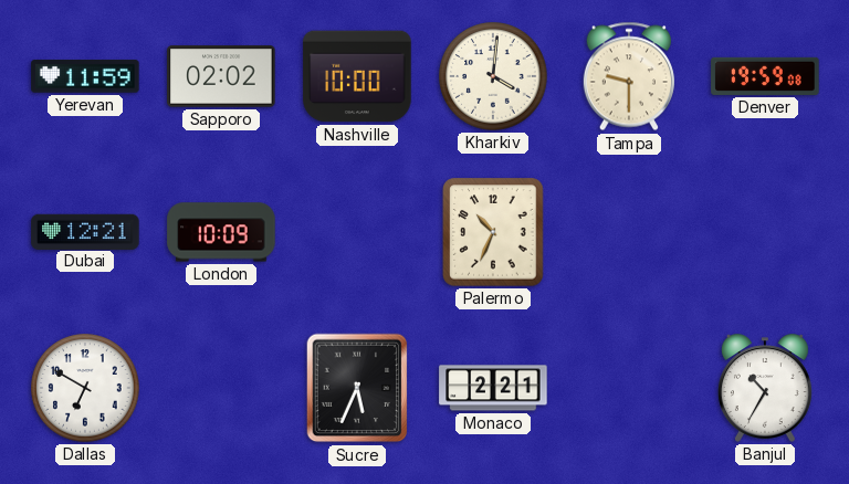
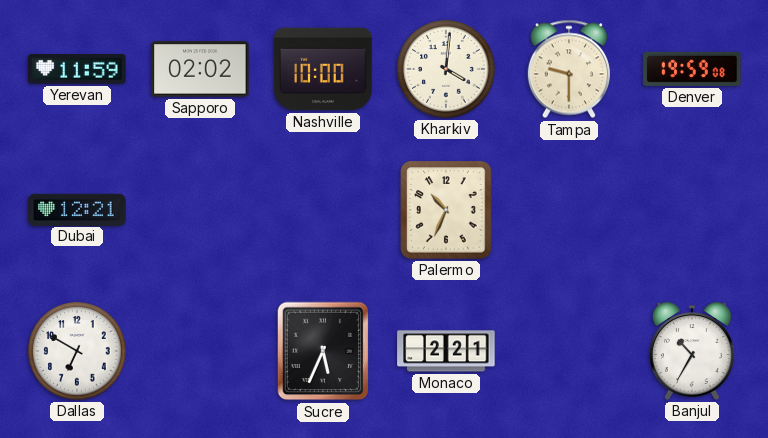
London: 10:09 -> none (221, 232)
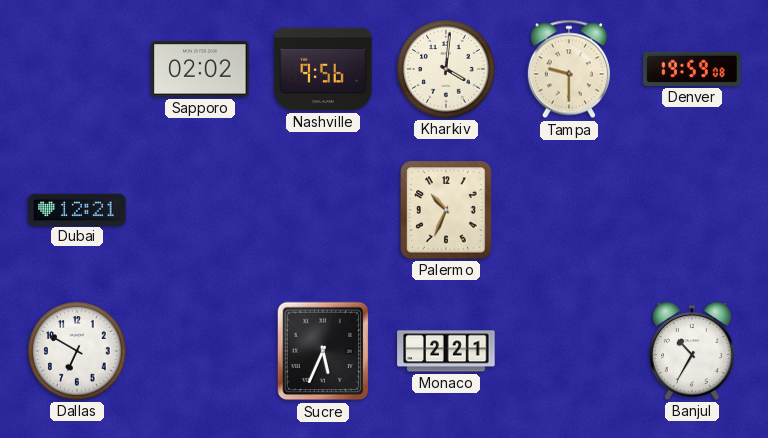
Yerevan: 11:59 -> none (77, 69)
Nashville: 10:00 -> 9:56 (323, 69)
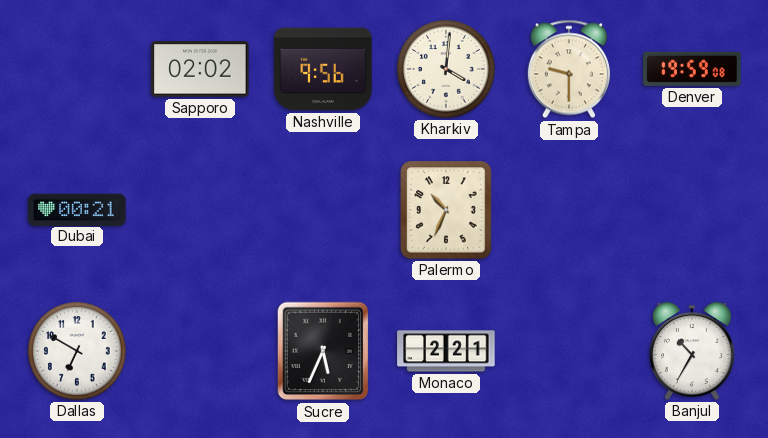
Dubai: 12:21 -> 00:21 (77, 209)
